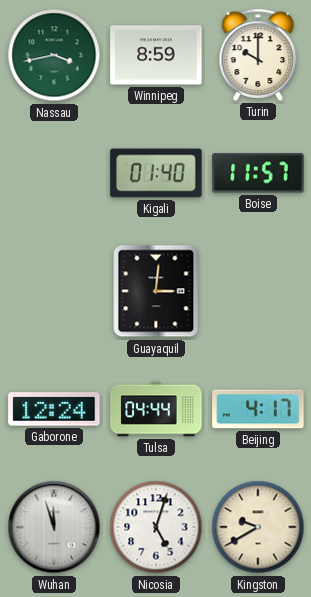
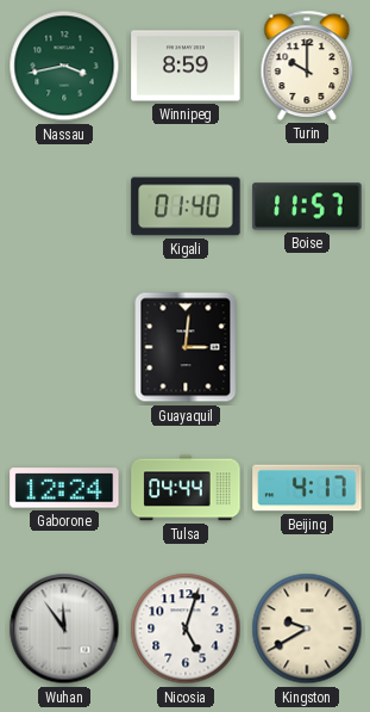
Wuhan: 11:57 -> 11:54 (64, 629)
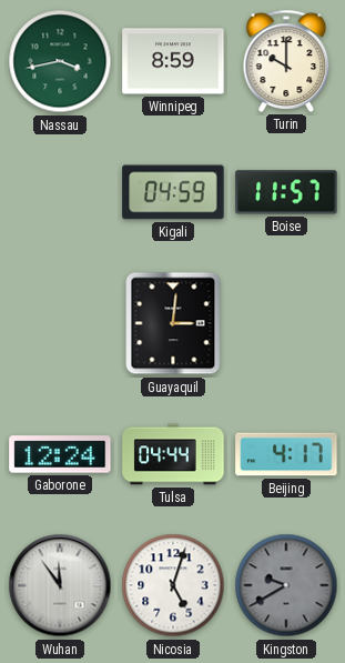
Kigali: 01:40 -> 04:59 (173, 192)
Kingston dial: cream -> grey (286, 585)
